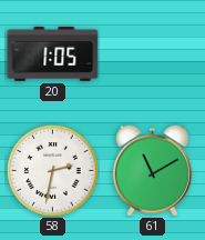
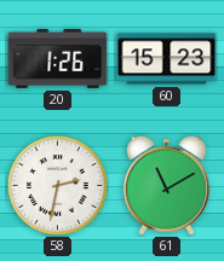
20: 1:05 -> 1:26 (58, 59)
60: none -> 15:23 (167, 59)
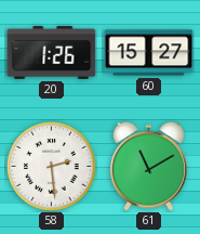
60: 15:23 -> 15:27 (149, 53)
58: 2:32 -> 2:29 (52, 167)
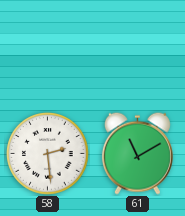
20: 1:26 -> none (52, 53)
60: 15:27 -> none (149, 53)
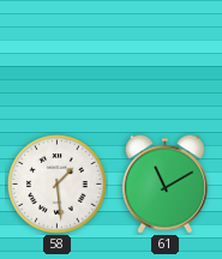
58: 2:29 -> 1:29 (58, 185)
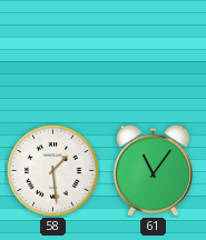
61: 11:10 -> 11:06 (153, 170)
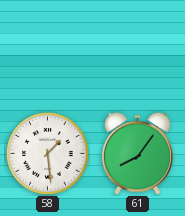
61: 11:06 -> 8:06 (137, 153)
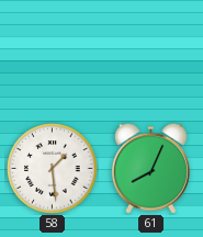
61: 8:06 -> 8:04 (150, 168)
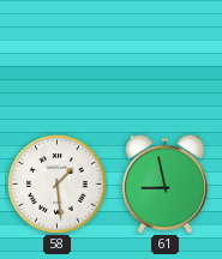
61: 8:04 -> 8:58 (164, 183)
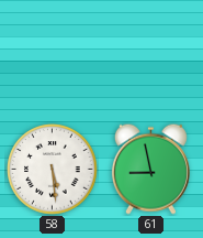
58: 1:29 -> 5:29 (53, 170)
